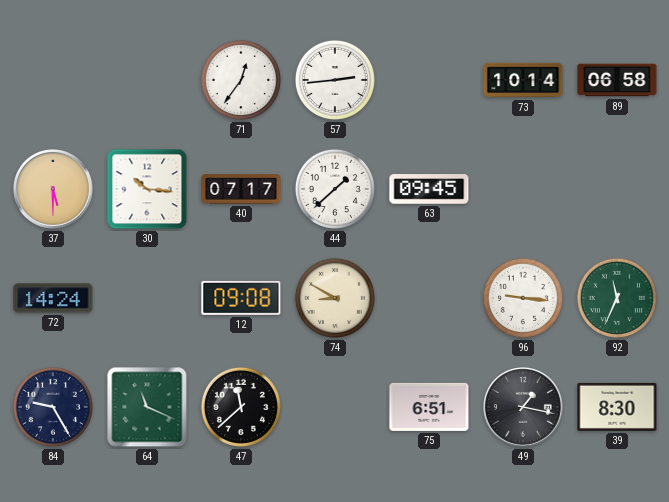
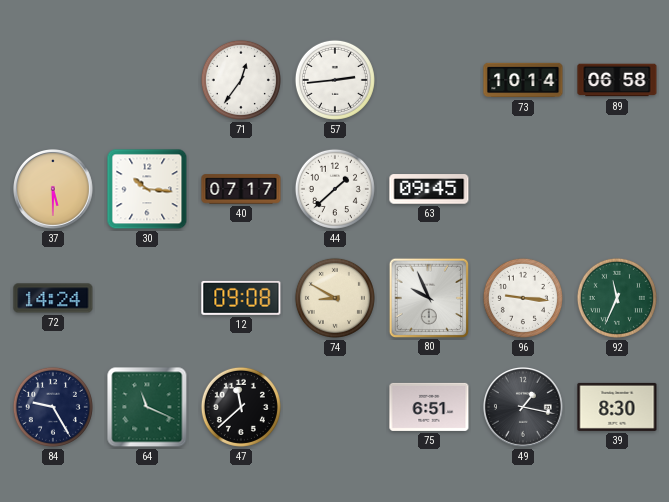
80: none -> 9:56 (428, 297)
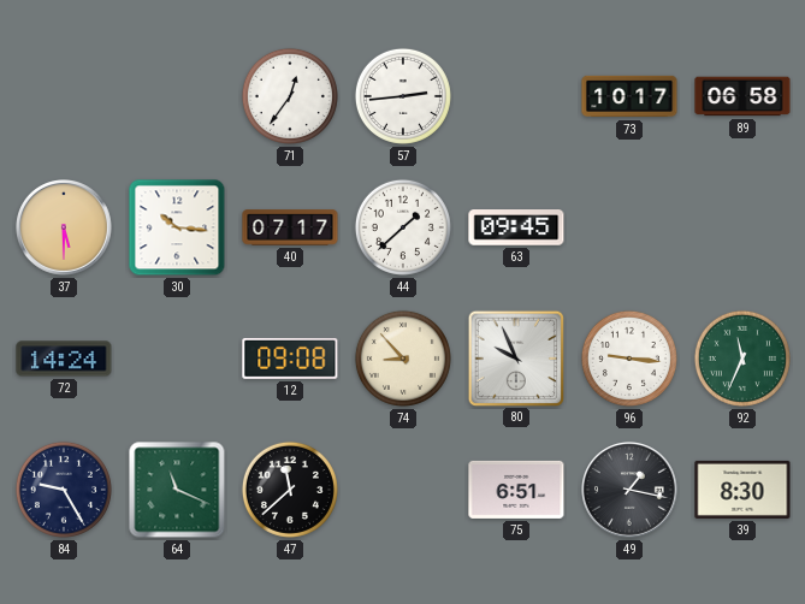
73: 10:14 -> 10:17 (629, 96)
74: 8:50 -> 8:53 (403, 359)
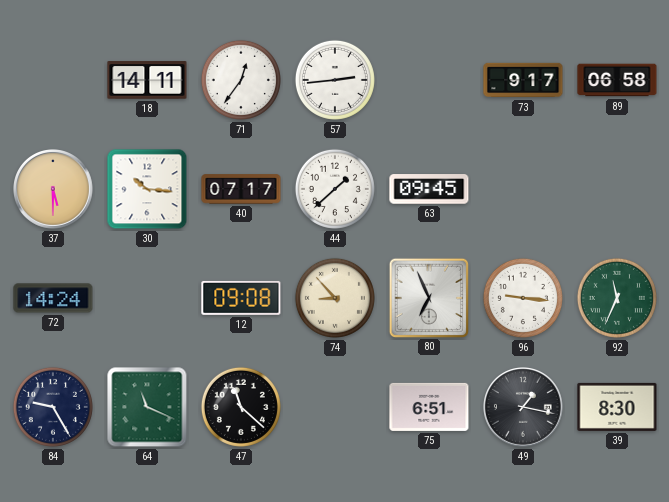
18: none -> 14:11 (147, 80)
73: 10:17 -> 9:17 (523, 80)
80: 9:56 -> 6:56 (428, 297)
47: 11:38 -> 11:22 (241, 407)
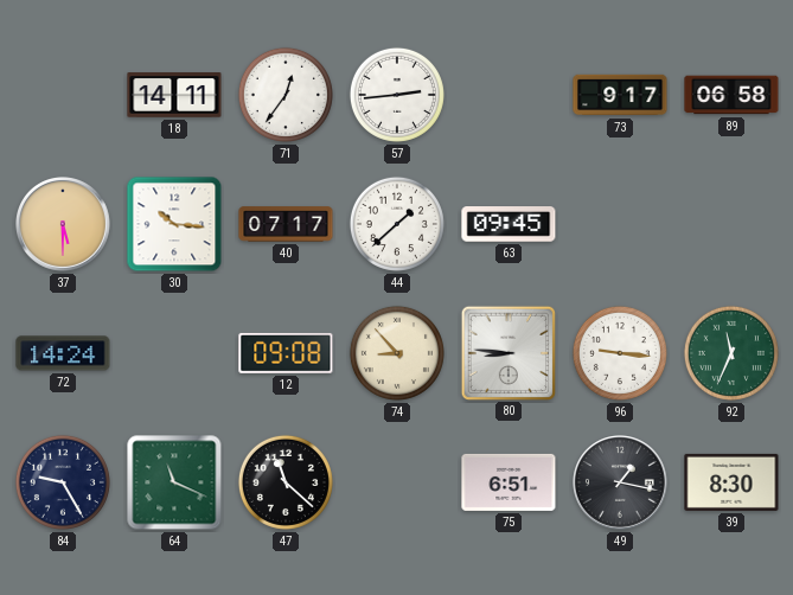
80: 6:56 -> 8:46 (507, 352)
